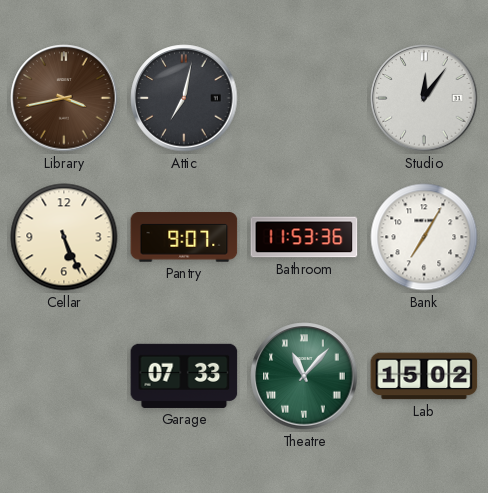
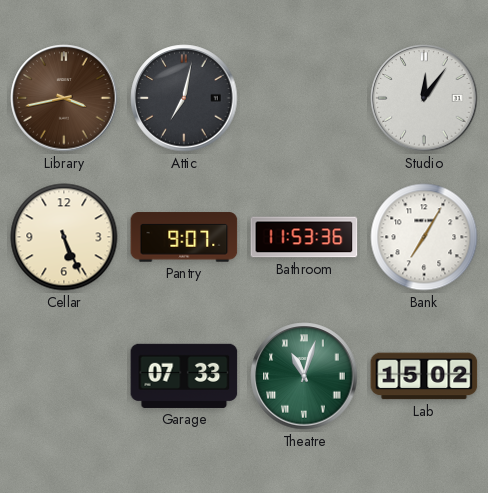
Theatre: 11:07 -> 11:03 (304, 376)
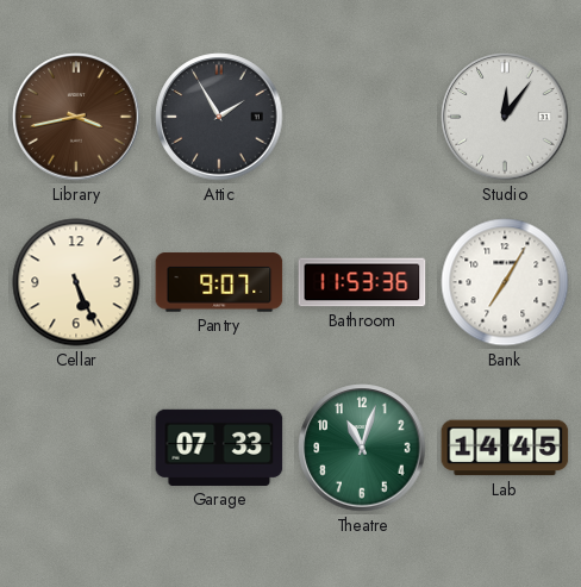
Attic: 7:02 -> 1:55 (219, 117)
Theatre numerals: Roman -> Arabic (362, 448)
Lab: 15:02 -> 14:45 (505, 448)
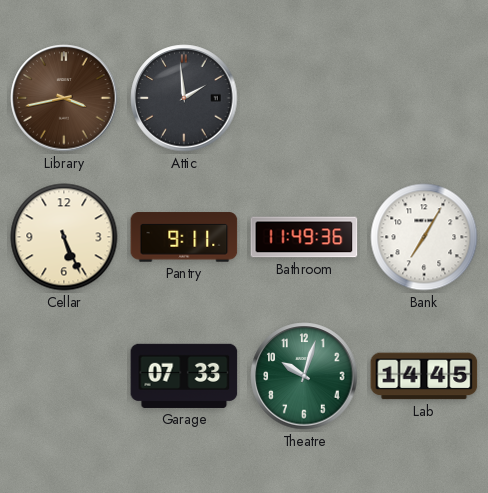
Attic: 1:55 -> 1:59 (184, 98)
Studio: 12:06 -> none (505, 117)
Pantry: 9:07 -> 9:11 (184, 237)
Bathroom: 11:53 -> 11:49 (304, 237)
Theatre: 11:03 -> 10:03 (304, 376)
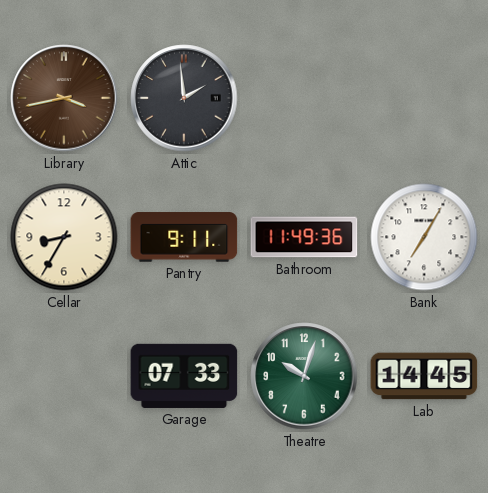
Cellar: 5:26 -> 8:35 (64, 237)
